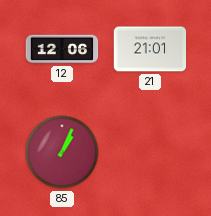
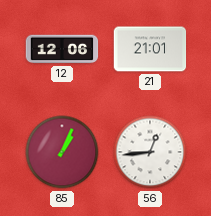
56: none -> 12:44 (150, 152)
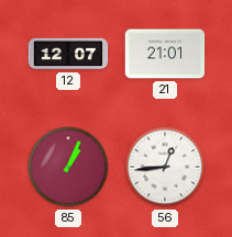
12: 12:06 -> 12:07 (68, 54)
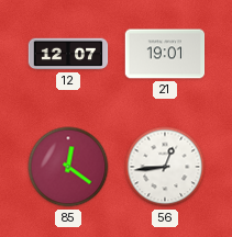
21: 21:01 -> 19:01 (165, 54)
85: 1:04 -> 12:21 (68, 167)
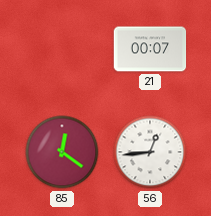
12: 12:07 -> none (68, 54)
21: 19:01 -> 00:07 (150, 49)
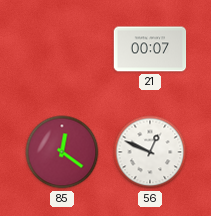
56: 12:44 -> 12:49 (150, 152)
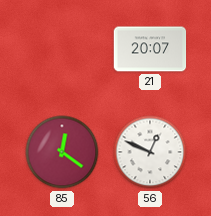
21: 00:07 -> 20:07 (150, 49)
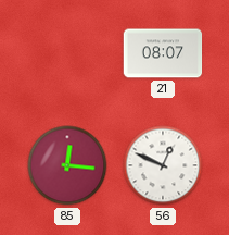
21: 20:07 -> 08:07 (163, 53)
85: 12:21 -> 12:16 (67, 165)
